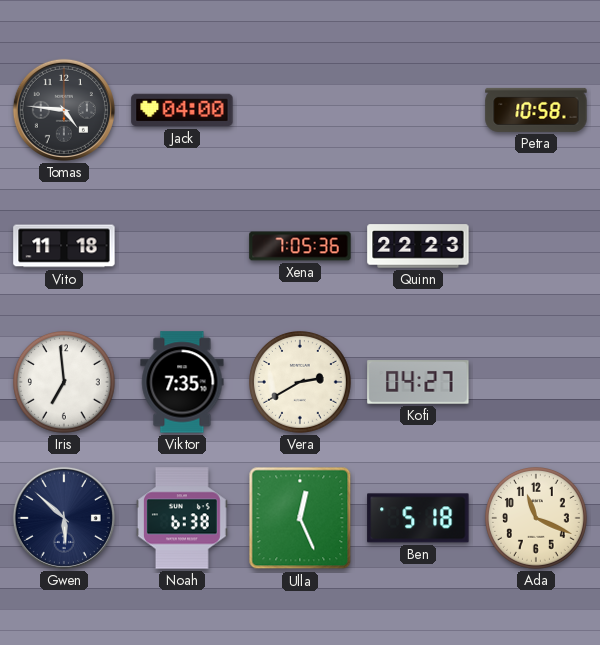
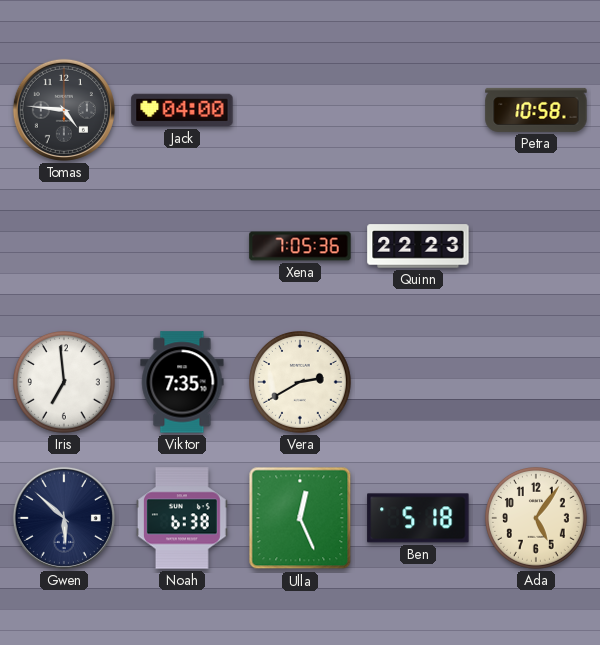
Vito: 11:18 -> none (64, 246)
Kofi: 04:27 -> none (418, 382)
Ada: 11:19 -> 5:06 (537, 519)
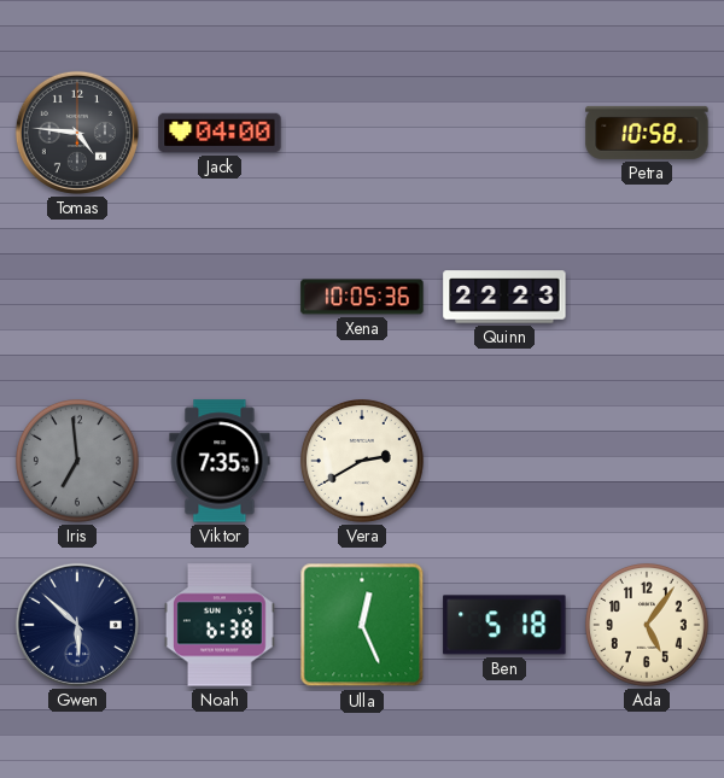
Xena: 7:05 -> 10:05 (362, 297)
Iris dial: white -> grey (78, 462)
